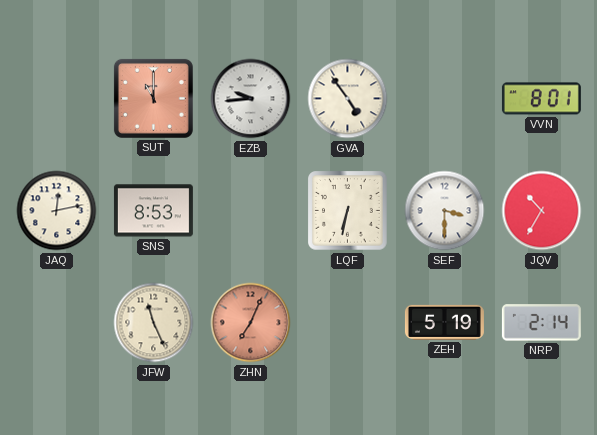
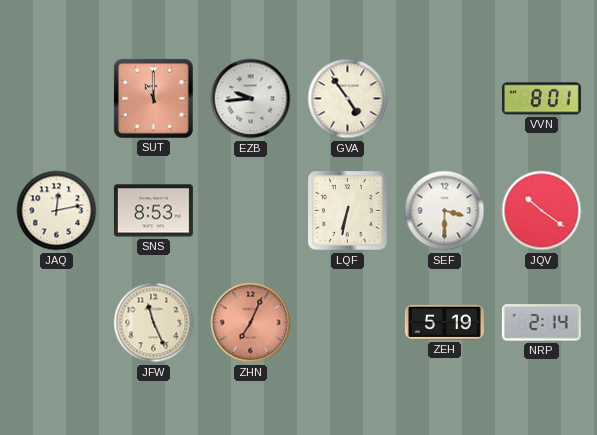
JQV: 10:35 -> 10:21 (542, 211)
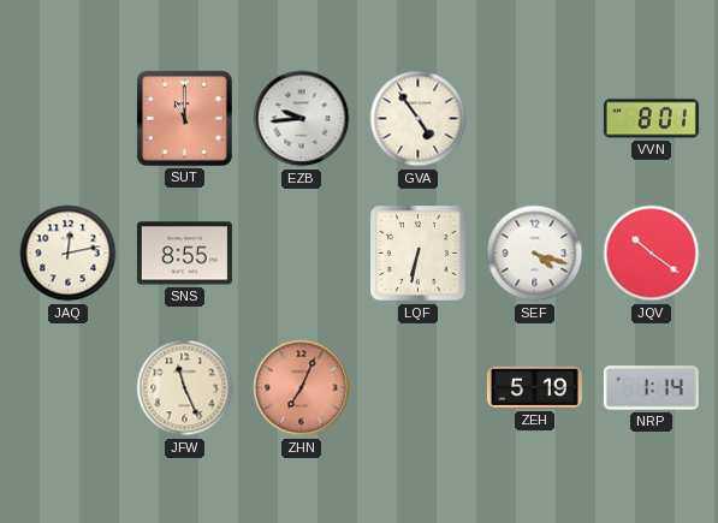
SNS: 8:53 -> 8:55 (184, 254)
SEF: 3:30 -> 4:18 (535, 254)
NRP: 2:14 -> 1:14 (651, 388)
